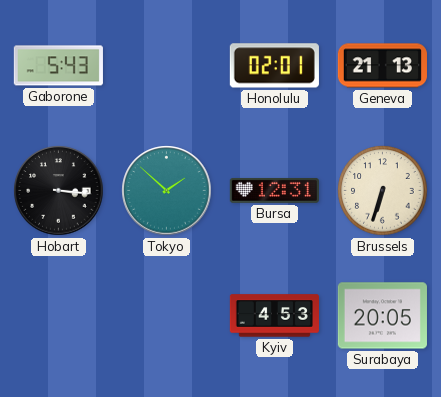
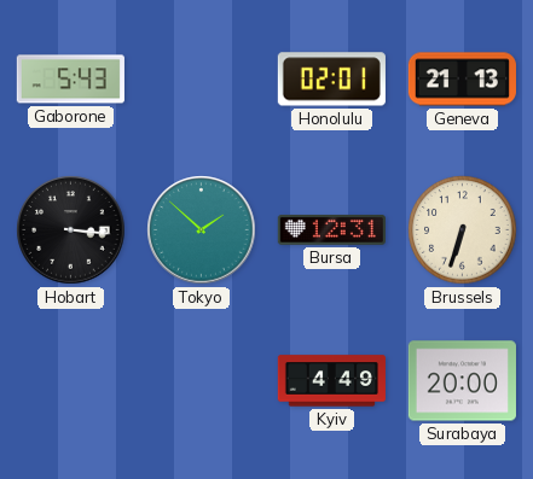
Kyiv: 4:53 -> 4:49 (331, 381)
Surabaya: 20:05 -> 20:00 (462, 381)
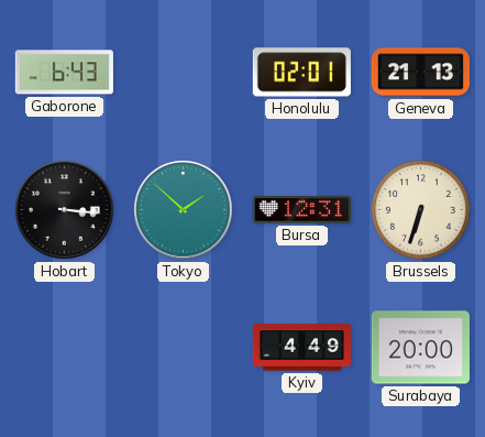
Gaborone: 5:43 -> 6:43 (64, 73)
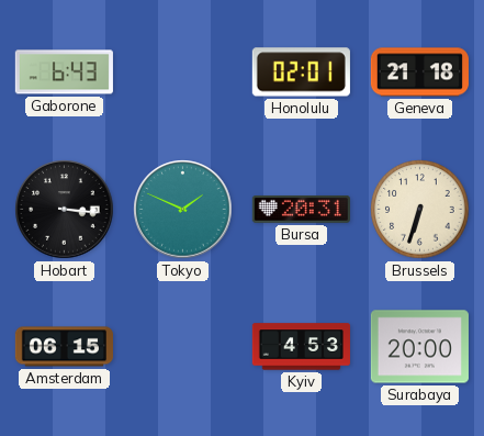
Geneva: 21:13 -> 21:18 (419, 72)
Tokyo: 1:52 -> 1:49 (183, 210)
Bursa: 12:31 -> 20:31 (301, 209)
Amsterdam: none -> 06:15 (64, 347)
Kyiv: 4:49 -> 4:53 (301, 347)
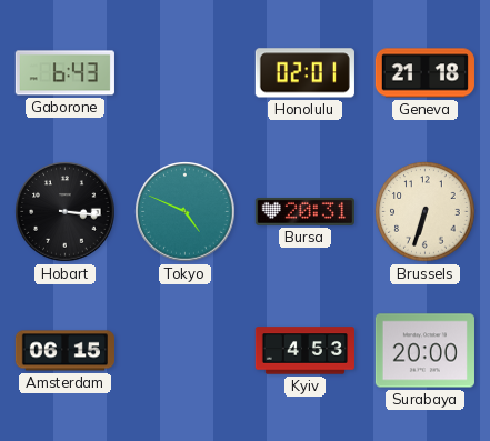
Tokyo: 1:49 -> 4:49 (186, 212)
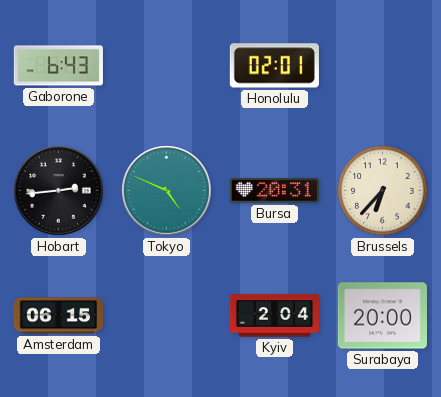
Geneva: 21:18 -> none (424, 73)
Hobart: 3:16 -> 2:44 (59, 191)
Brussels: 6:33 -> 6:37 (383, 191)
Kyiv: 4:53 -> 2:04 (274, 316)
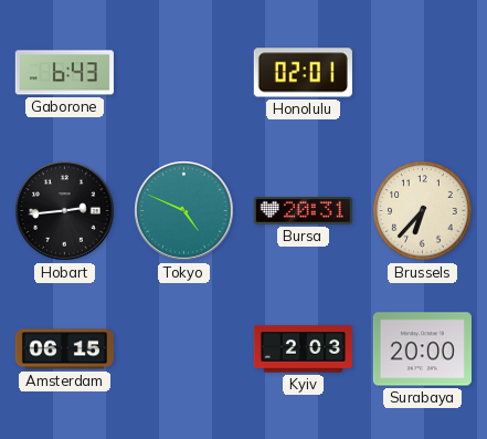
Kyiv: 2:04 -> 2:03 (303, 349)
